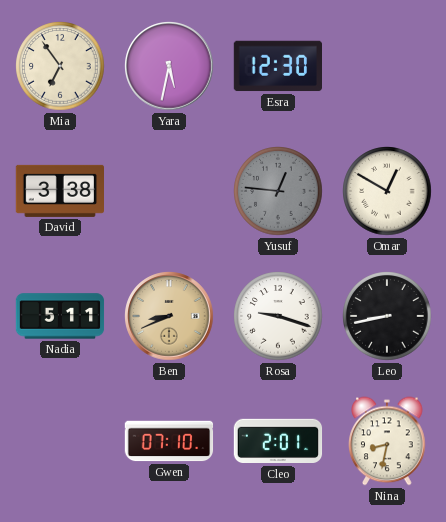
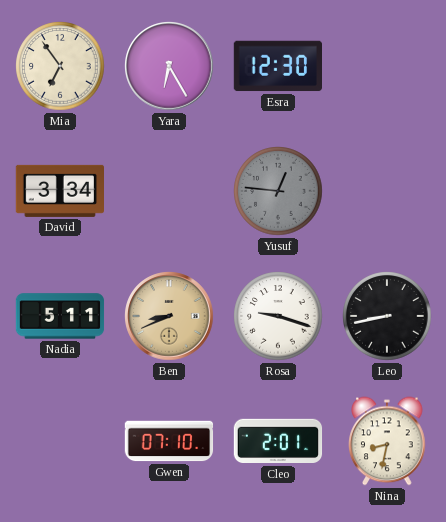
Yara: 5:32 -> 6:25 (169, 66)
David: 3:38 -> 3:34 (59, 191)
Omar: 12:50 -> none (387, 191)
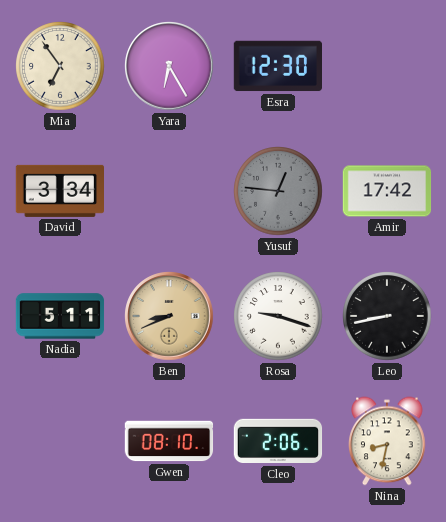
Amir: none -> 17:42 (387, 191)
Gwen: 07:10 -> 08:10 (169, 441)
Cleo: 2:01 -> 2:06 (278, 441)
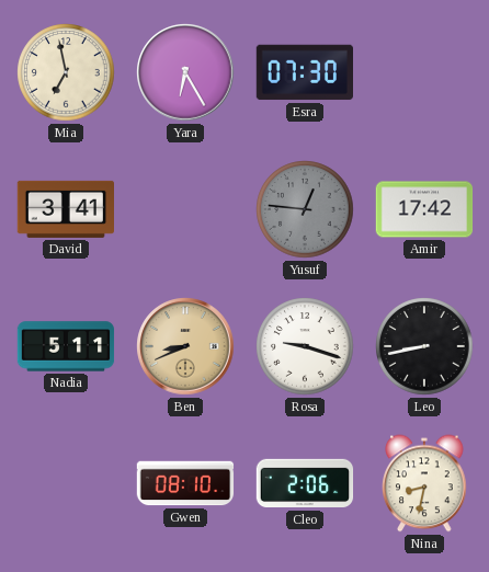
Mia: 6:54 -> 6:58 (66, 72)
Esra: 12:30 -> 07:30 (304, 72)
David: 3:34 -> 3:41 (65, 209)
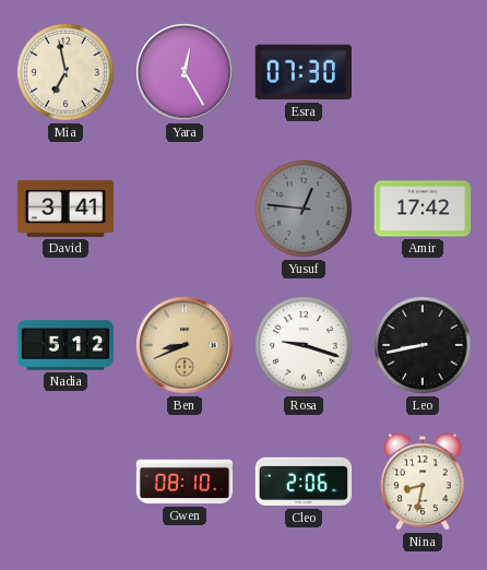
Yara: 6:25 -> 12:25 (185, 72)
Nadia: 5:11 -> 5:12 (66, 345)
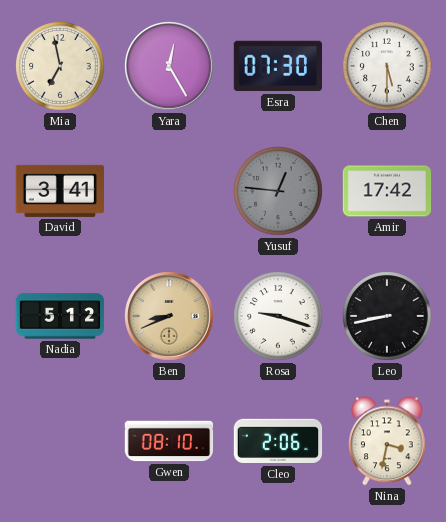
Chen: none -> 5:30 (387, 66)
Nina: 8:32 -> 3:32 (387, 441)
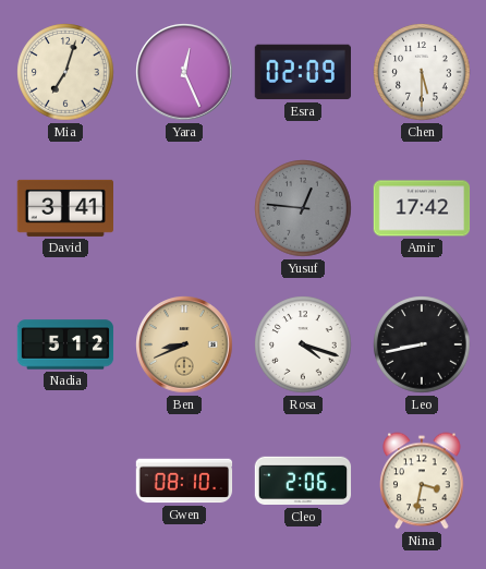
Mia: 6:58 -> 7:03 (65, 72)
Yara: 12:25 -> 12:26 (184, 72)
Esra: 07:30 -> 02:09 (302, 72)
Rosa: 9:18 -> 4:18 (303, 344)
